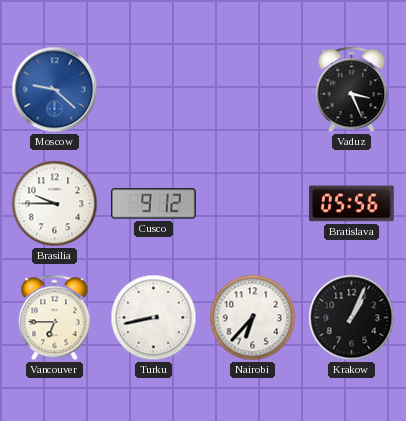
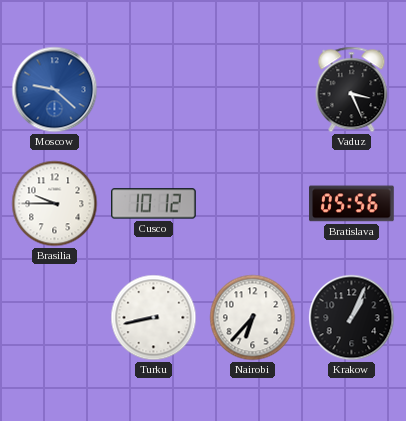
Cusco: 9:12 -> 10:12 (154, 204)
Vancouver: 6:45 -> none (55, 318)
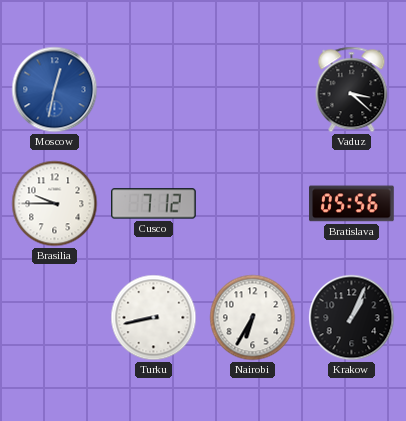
Moscow: 9:22 -> 12:32 (55, 90)
Vaduz: 3:26 -> 3:22 (352, 90)
Cusco: 10:12 -> 7:12 (154, 204)
Nairobi: 6:37 -> 6:35 (253, 318)
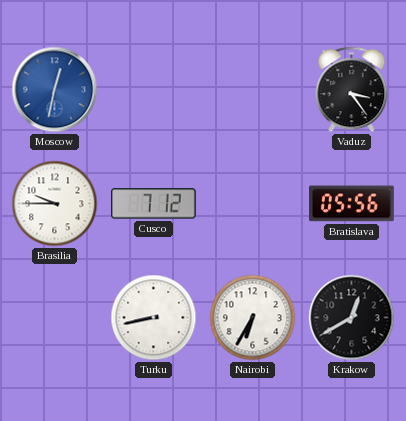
Vaduz: 3:22 -> 3:24 (352, 90)
Krakow: 1:04 -> 12:40 (352, 318)
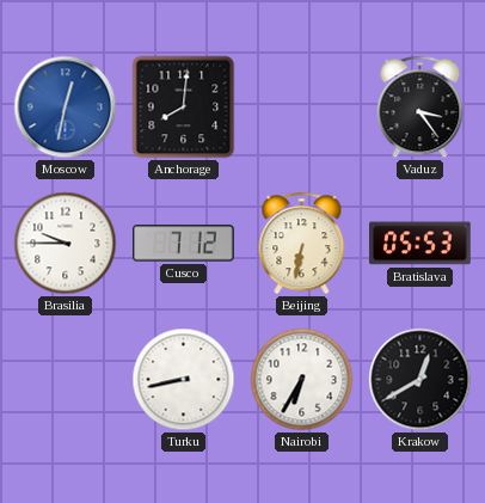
Anchorage: none -> 8:01 (184, 108)
Beijing: none -> 6:32 (302, 244)
Bratislava: 05:56 -> 05:53 (420, 244)
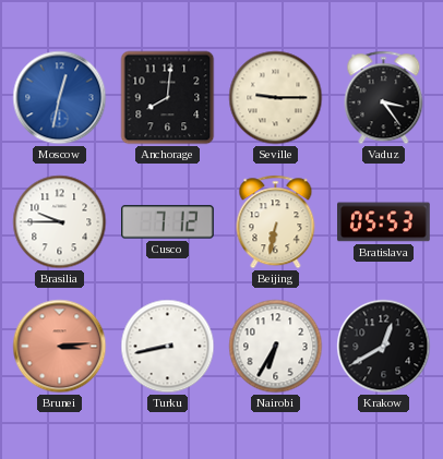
Seville: none -> 9:15 (276, 98)
Brunei: none -> 3:14 (60, 347)
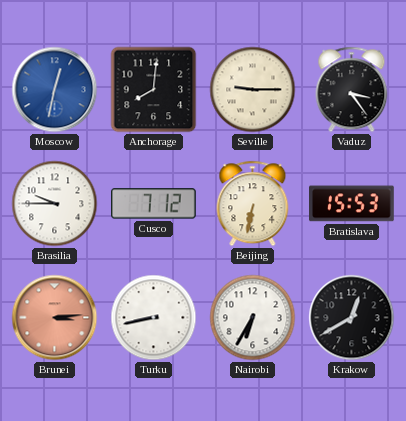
Bratislava: 05:53 -> 15:53 (352, 204)
